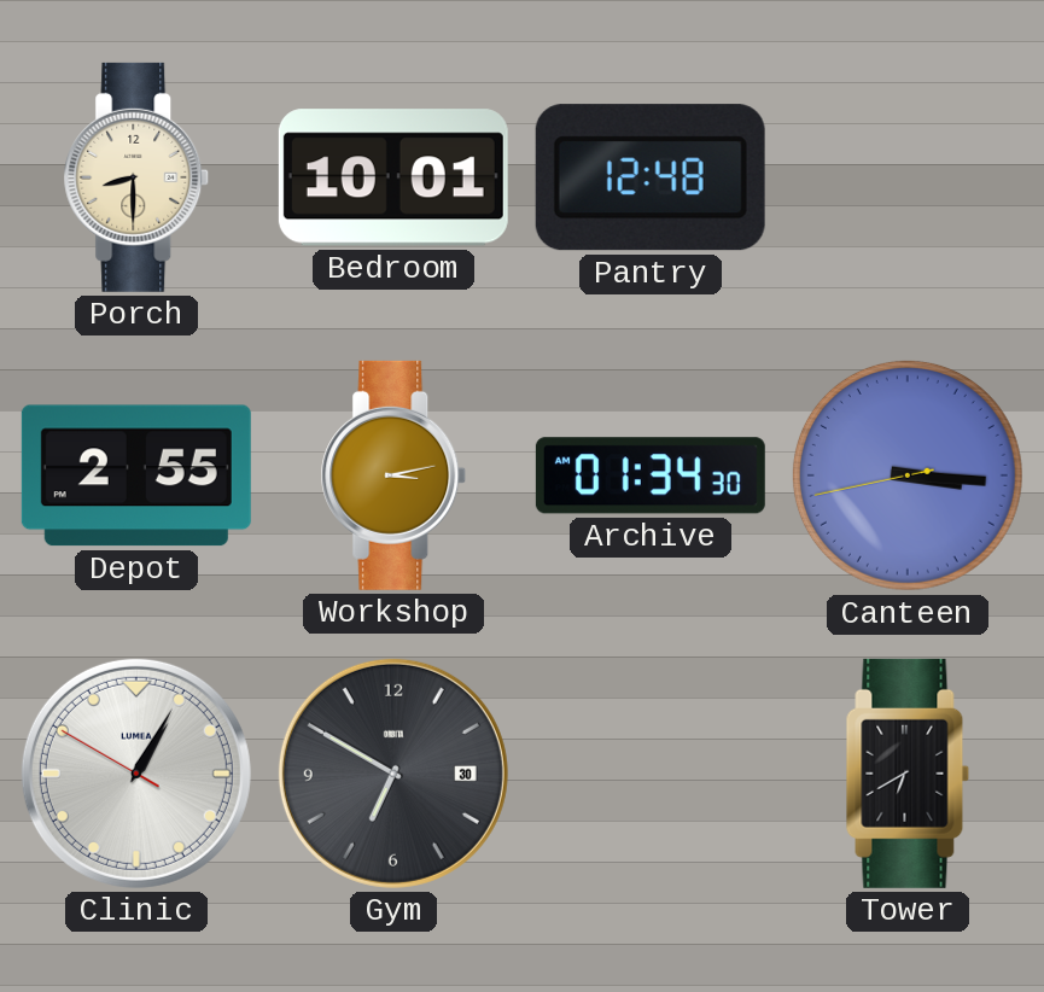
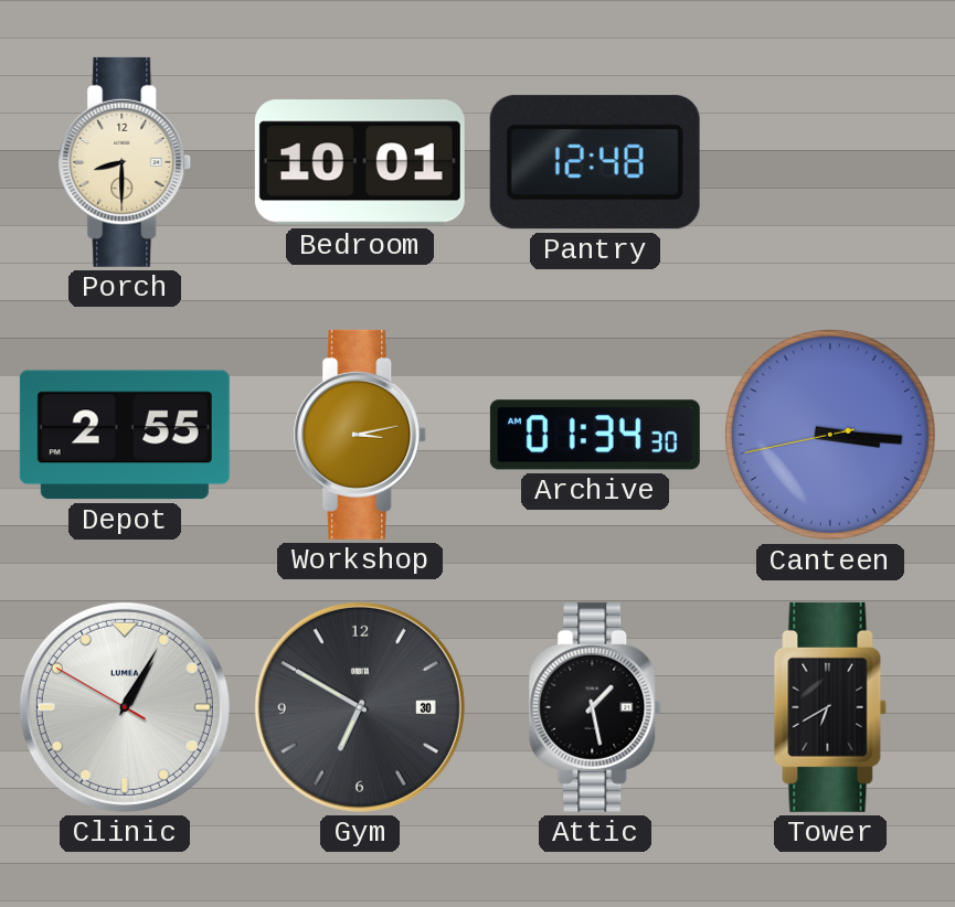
Attic: none -> 1:28 (595, 707)
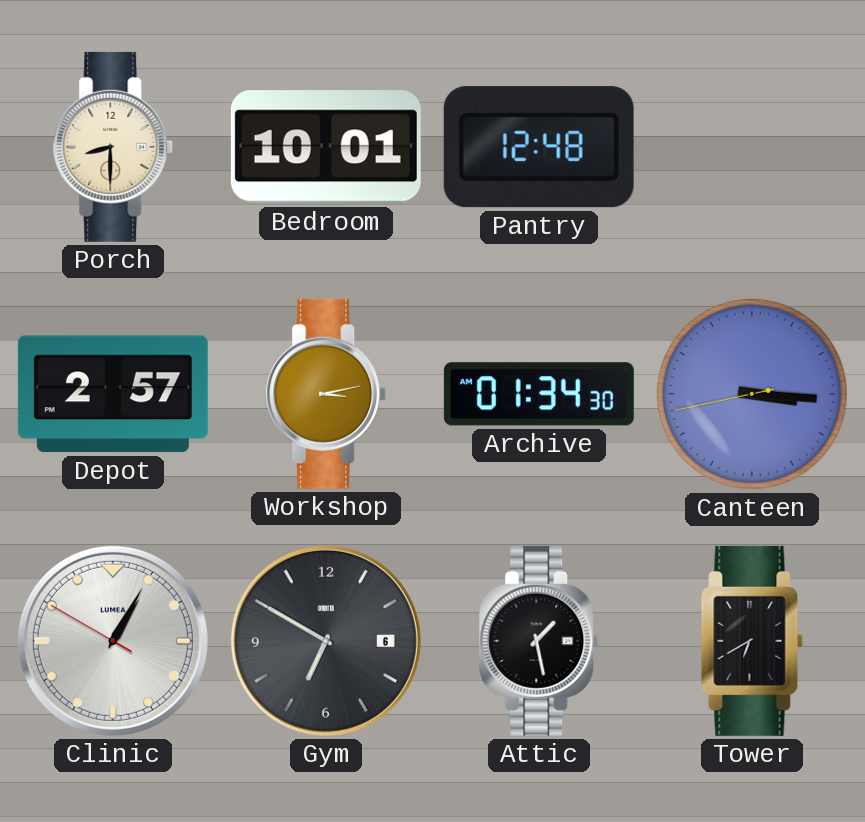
Depot: 2:55 -> 2:57 (113, 394)
Gym date: 30 -> 6 (326, 641)
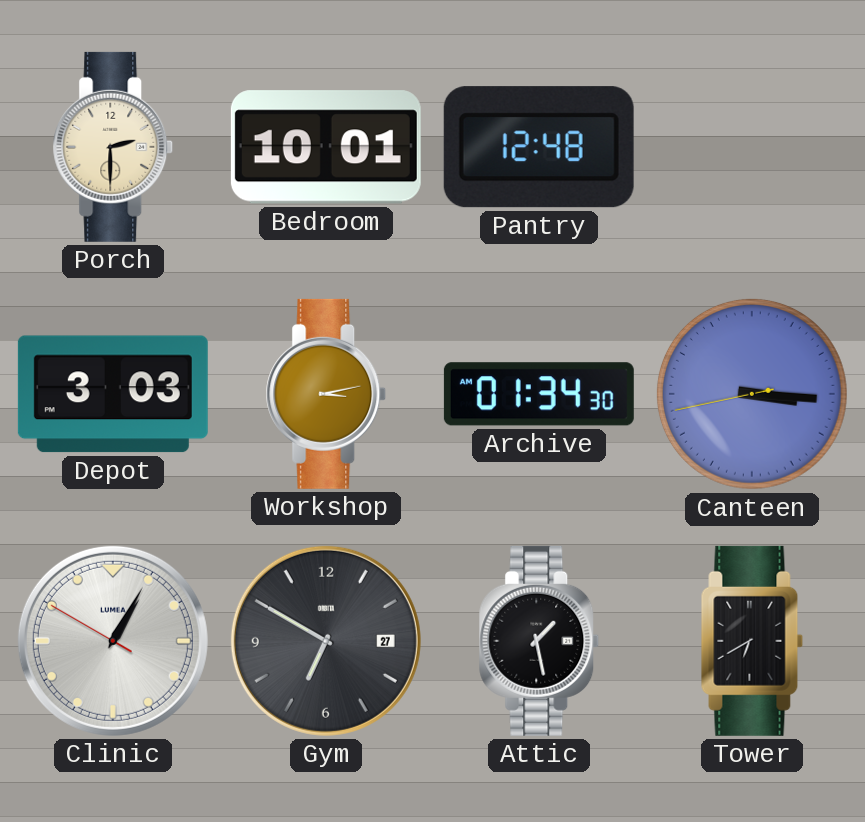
Porch: 8:30 -> 2:30 (113, 147)
Depot: 2:57 -> 3:03 (113, 394)
Gym date: 6 -> 27 (326, 641)
